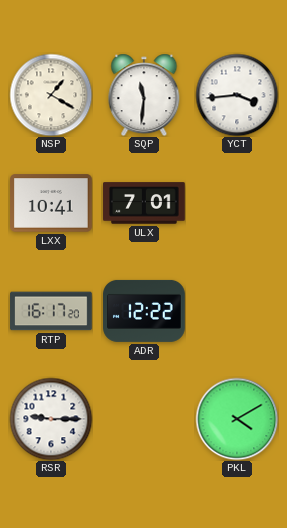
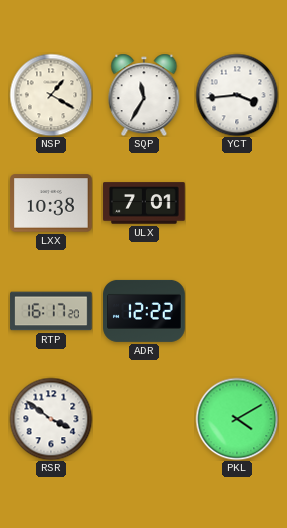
SQP: 11:31 -> 11:35 (144, 95)
LXX: 10:41 -> 10:38 (51, 203)
RSR: 9:15 -> 3:51 (51, 419)
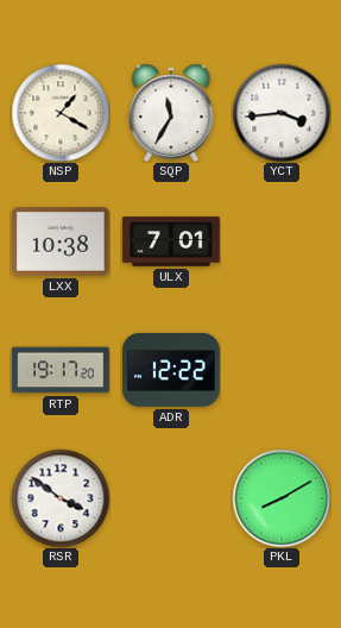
RTP: 16:17 -> 19:17 (61, 370)
PKL: 4:10 -> 8:10 (282, 498)
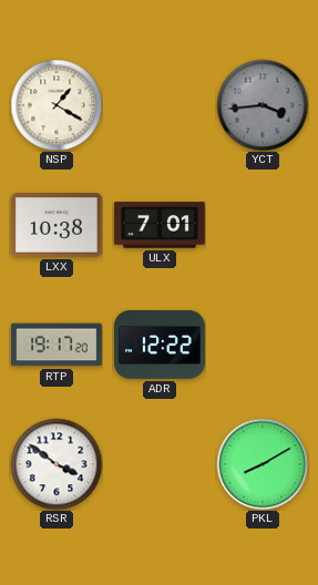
SQP: 11:35 -> none (171, 113)
YCT dial: white -> grey (263, 105)
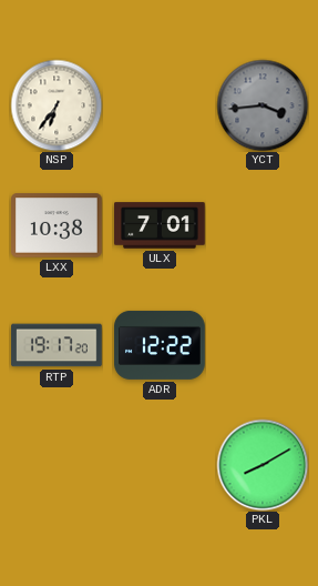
NSP: 1:20 -> 6:36 (57, 105)
RSR: 3:51 -> none (57, 464)
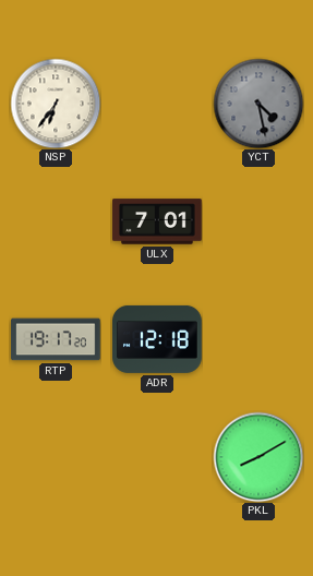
YCT: 3:44 -> 4:28 (258, 104)
LXX: 10:38 -> none (57, 225)
ADR: 12:22 -> 12:18 (157, 339)
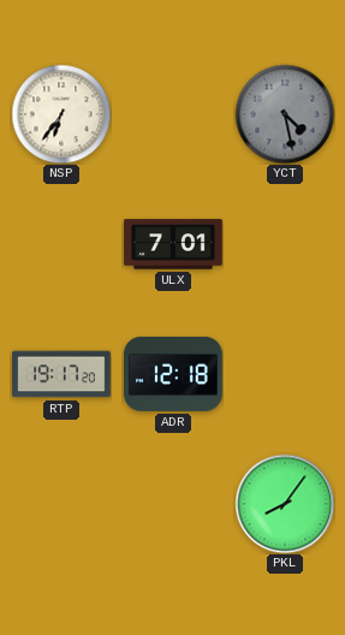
PKL: 8:10 -> 8:06 (285, 504)
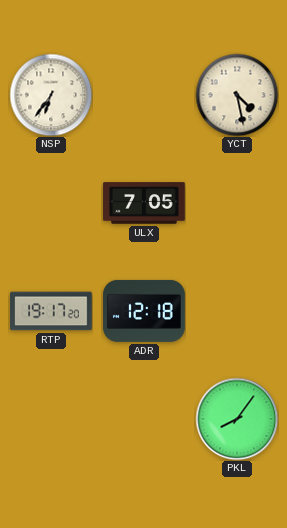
YCT dial: grey -> cream (237, 95)
ULX: 7:01 -> 7:05 (144, 203)
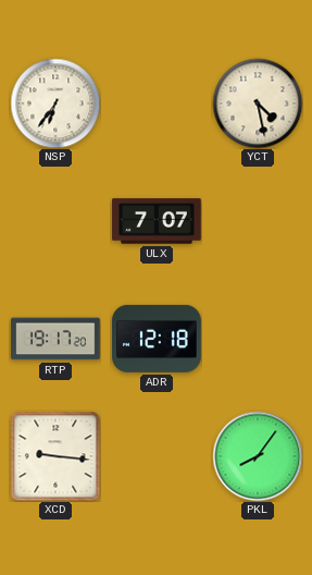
ULX: 7:05 -> 7:07 (157, 221)
XCD: none -> 9:16 (55, 456)
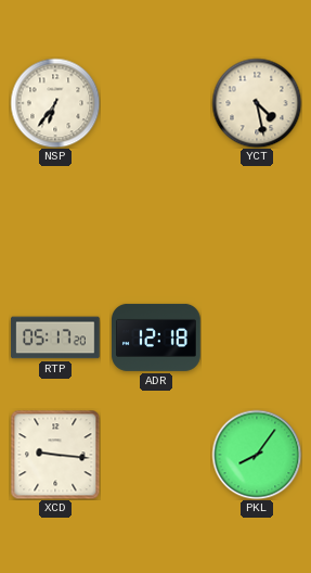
ULX: 7:07 -> none (157, 221)
RTP: 19:17 -> 05:17 (55, 338)
